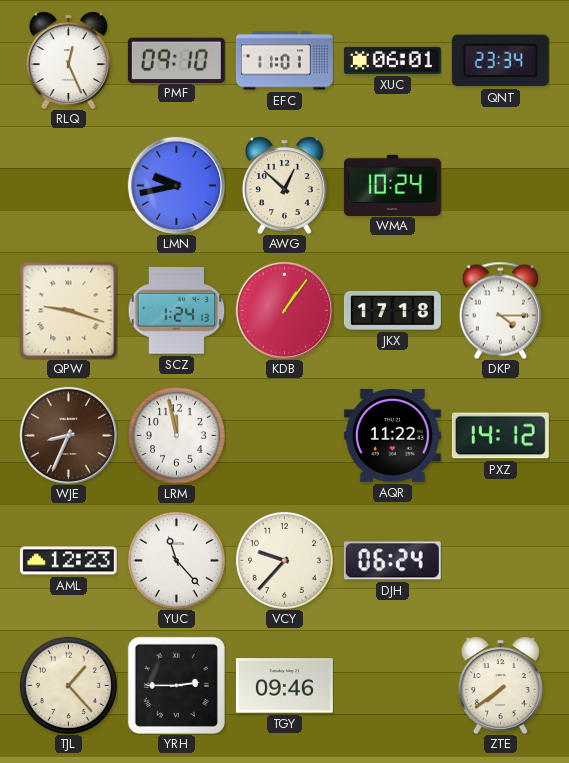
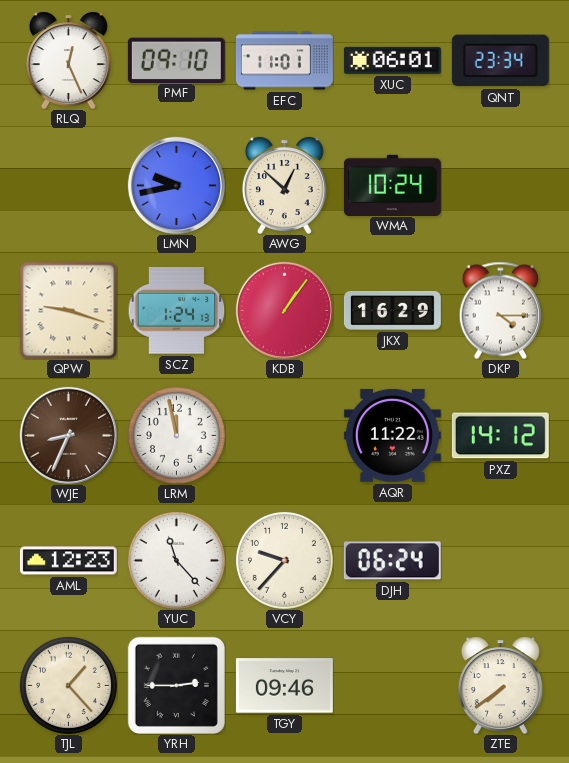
JKX: 17:18 -> 16:29 (392, 310)
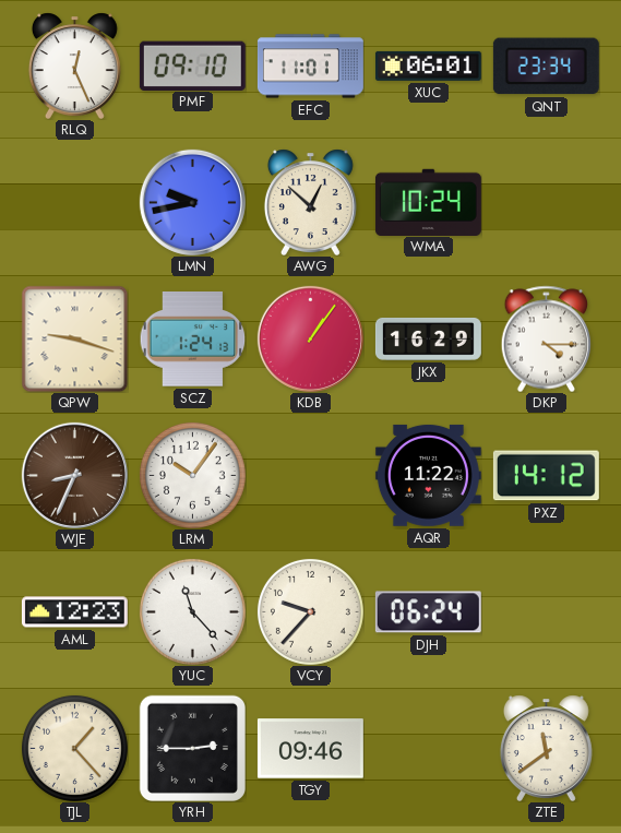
LRM: 11:58 -> 10:06 (192, 475)
ZTE: 7:39 -> 11:39 (546, 748)
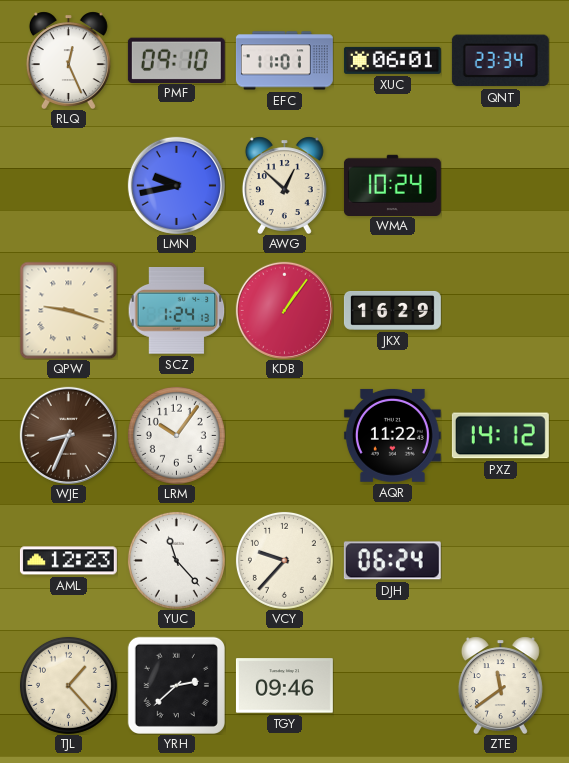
DKP: 4:15 -> none (547, 338)
YRH: 2:45 -> 2:38 (176, 685)
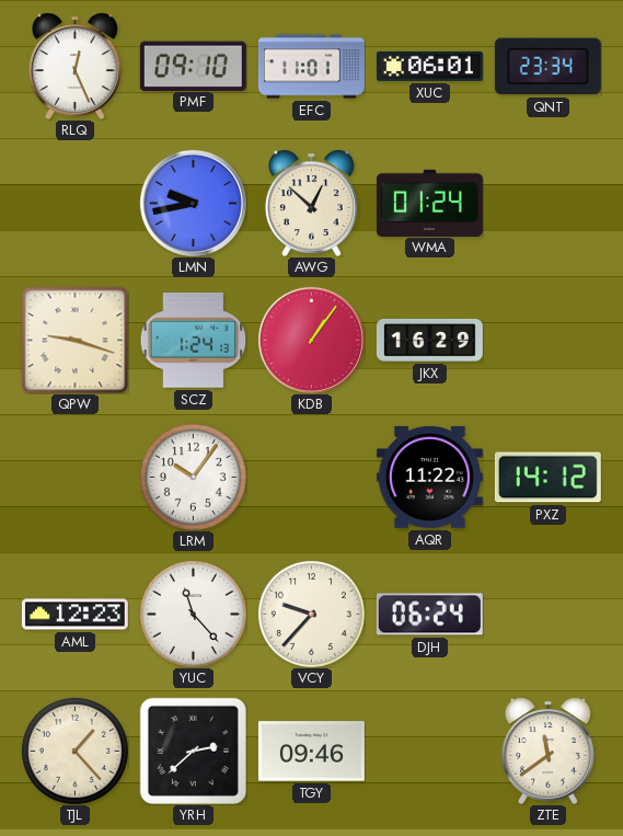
WMA: 10:24 -> 01:24 (429, 203)
WJE: 8:34 -> none (68, 435)
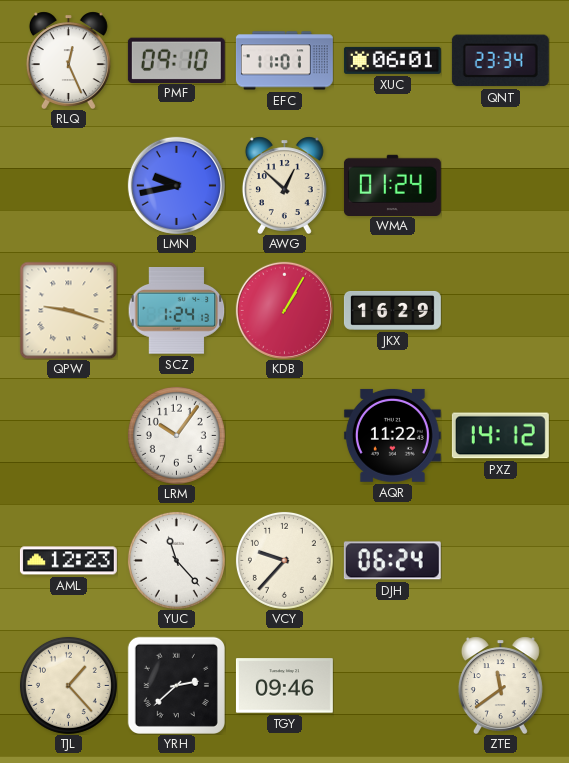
KDB: 1:06 -> 1:05 (284, 310)
